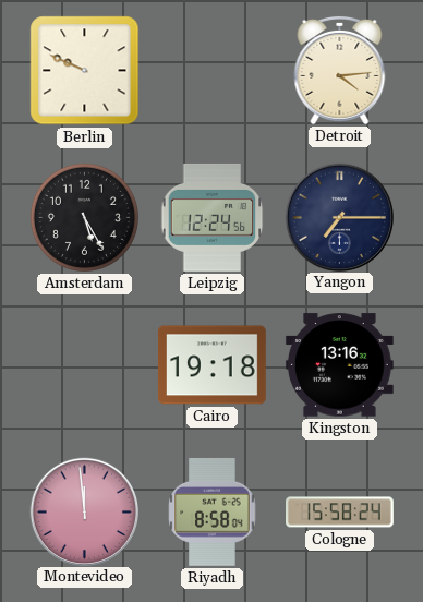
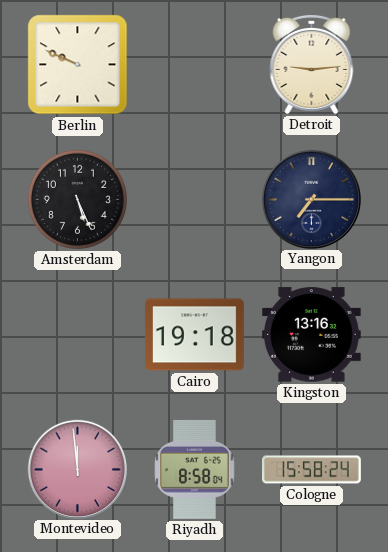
Detroit: 4:14 -> 9:14 (312, 64)
Amsterdam: 5:25 -> 5:26 (77, 199)
Leipzig: 12:24 -> none (213, 217)
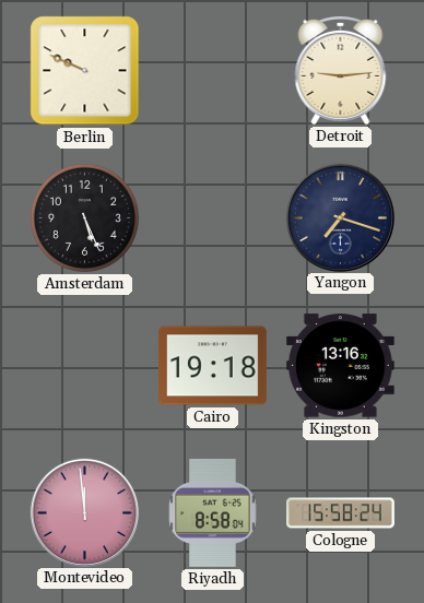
Yangon: 7:15 -> 7:18 (340, 217)
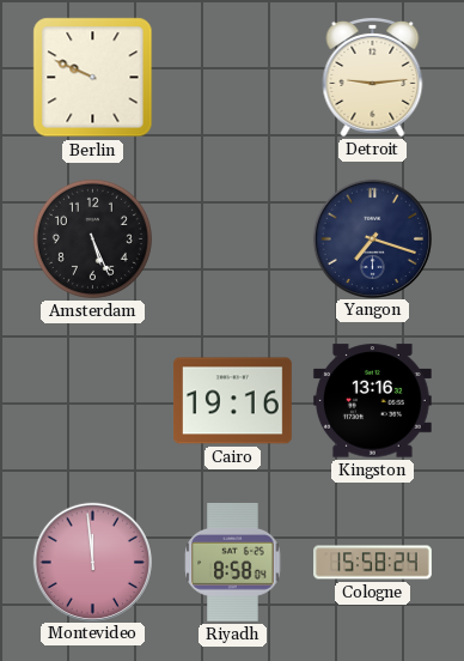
Cairo: 19:18 -> 19:16 (232, 401)
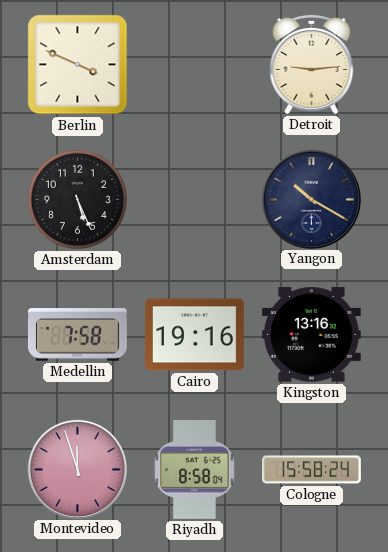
Berlin: 9:49 -> 3:49 (78, 65)
Yangon: 7:18 -> 10:20 (311, 199)
Medellin: none -> 7:58 (77, 335)
Montevideo: 11:59 -> 11:57 (77, 469)
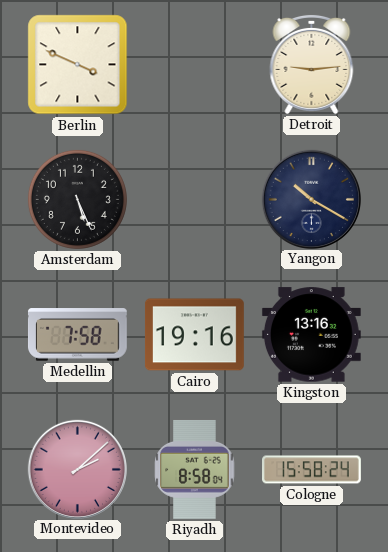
Montevideo: 11:57 -> 2:08 (77, 469)
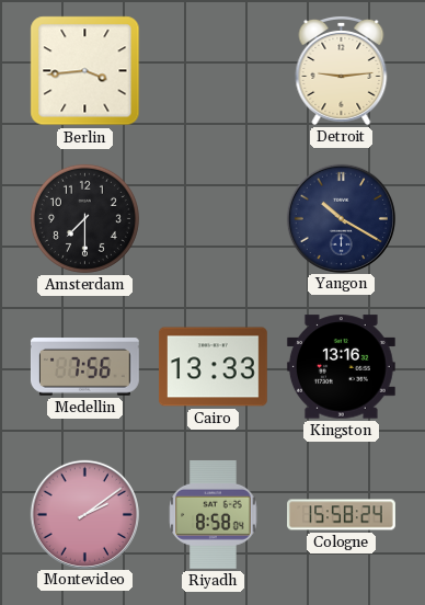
Berlin: 3:49 -> 3:44 (85, 71)
Amsterdam: 5:26 -> 7:30 (84, 218)
Medellin: 7:58 -> 7:56 (84, 367)
Cairo: 19:16 -> 13:33 (213, 367)
Montevideo: 2:08 -> 2:09 (84, 514)
